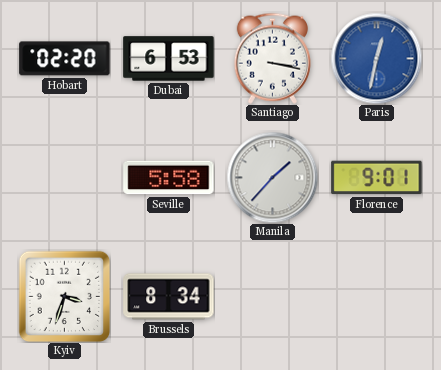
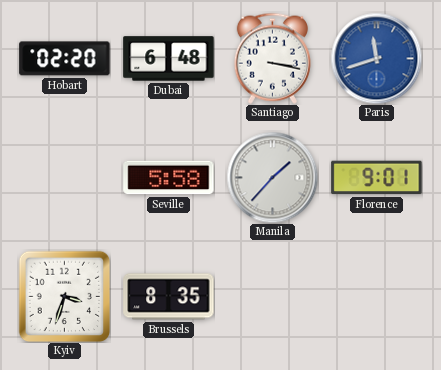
Dubai: 6:53 -> 6:48 (169, 59)
Paris: 12:32 -> 11:42 (376, 58)
Brussels: 8:34 -> 8:35 (169, 297)
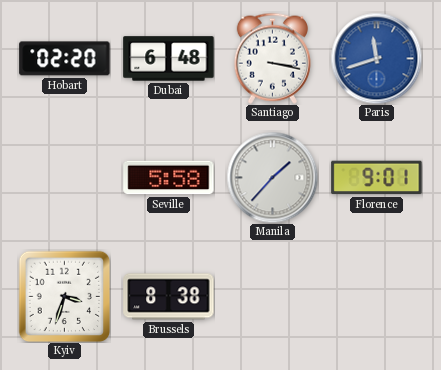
Brussels: 8:35 -> 8:38 (169, 297)
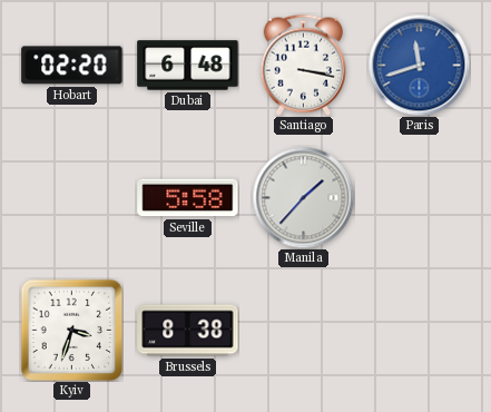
Florence: 9:01 -> none (377, 178)
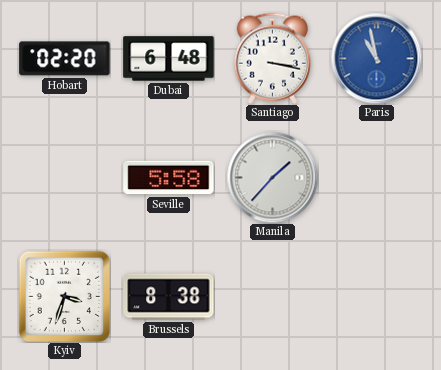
Paris: 11:42 -> 10:58 (376, 58)
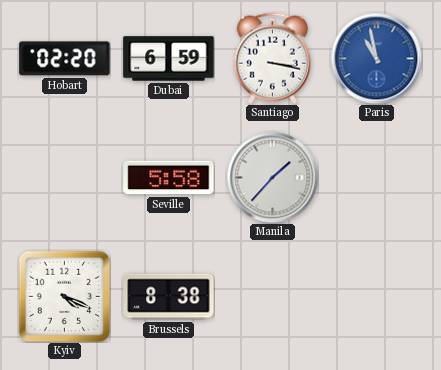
Dubai: 6:48 -> 6:59 (169, 59)
Kyiv: 3:33 -> 4:19 (64, 296)
